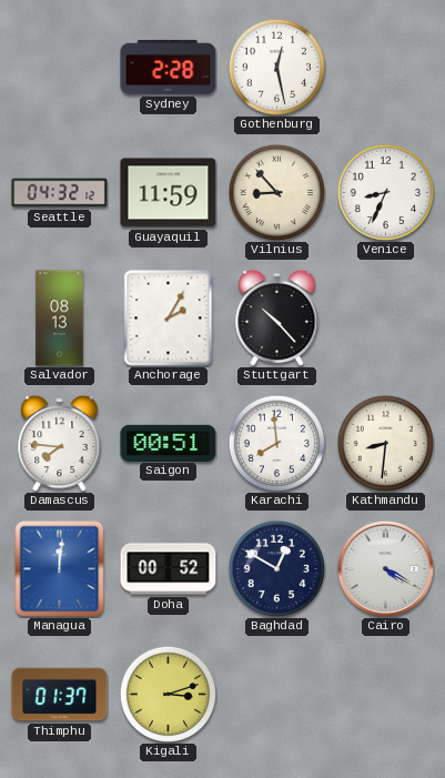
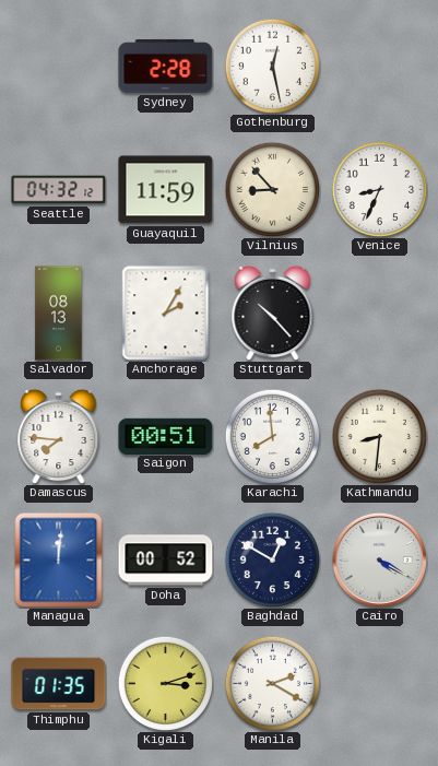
Thimphu: 01:37 -> 01:35 (59, 684)
Manila: none -> 2:20 (272, 683)
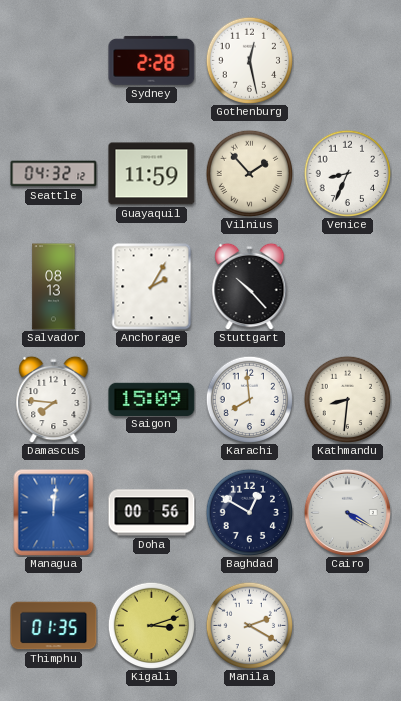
Vilnius: 8:53 -> 1:53 (249, 173)
Saigon: 00:51 -> 15:09 (152, 399)
Doha: 00:52 -> 00:56 (152, 513)
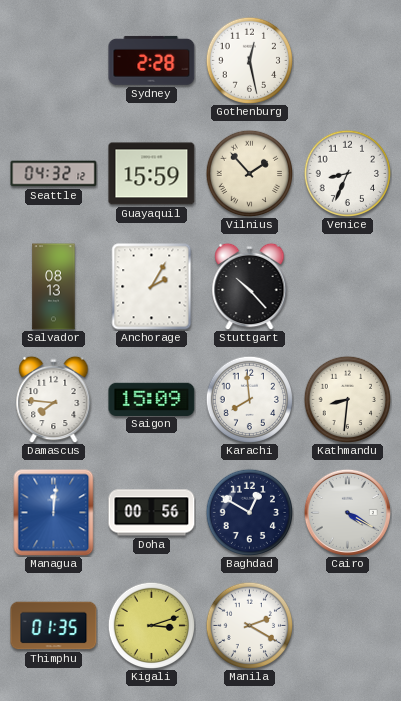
Guayaquil: 11:59 -> 15:59 (152, 174)
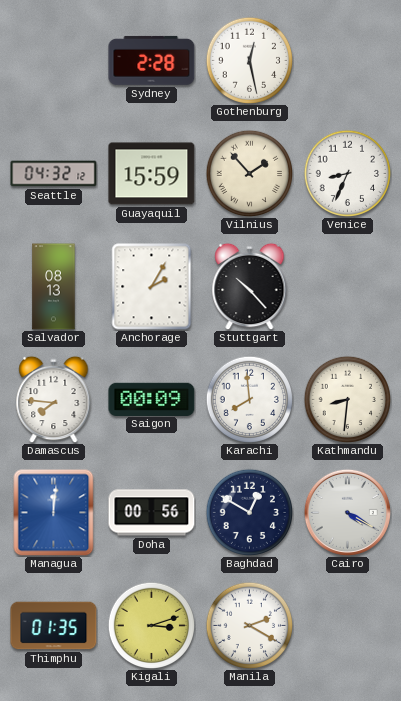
Saigon: 15:09 -> 00:09 (152, 399)
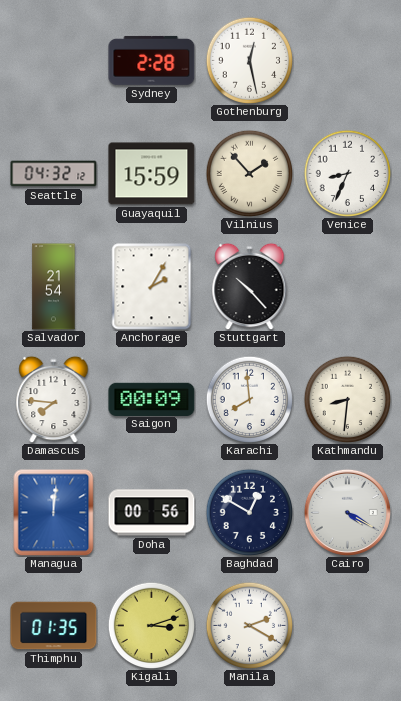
Salvador: 08:13 -> 21:54 (54, 287)
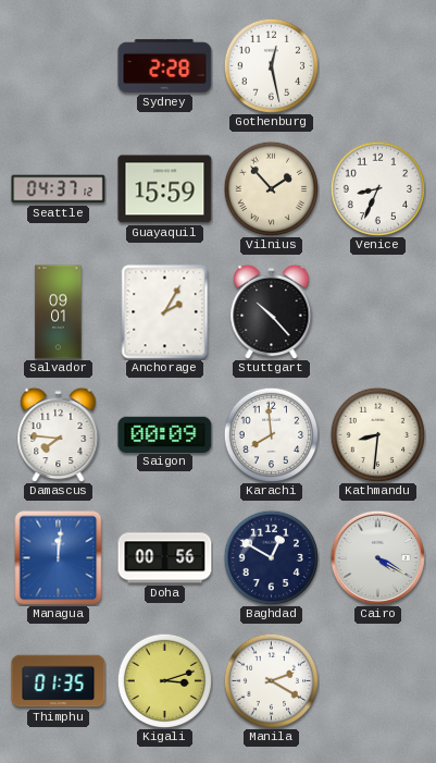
Seattle: 04:32 -> 04:37 (59, 189)
Salvador: 21:54 -> 09:01 (59, 312)
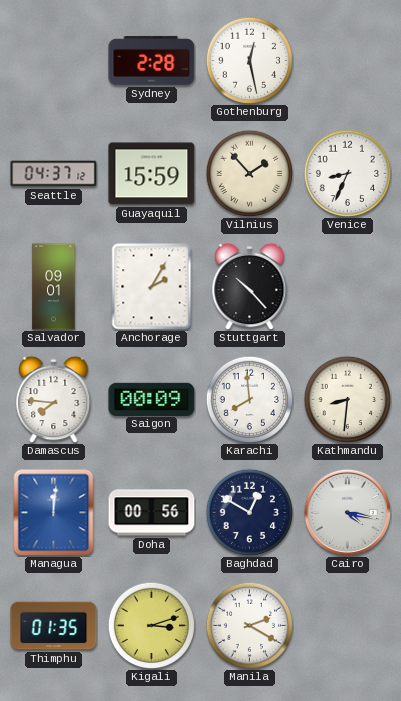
Cairo: 4:20 -> 4:17 (347, 512)
